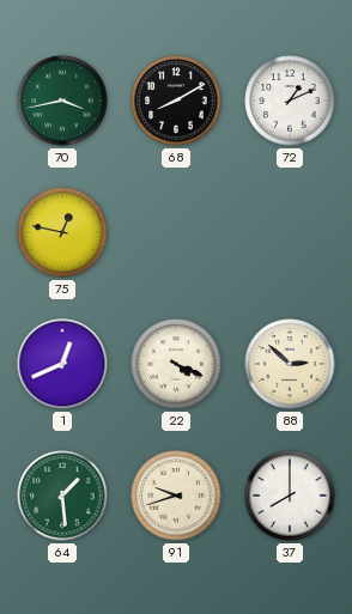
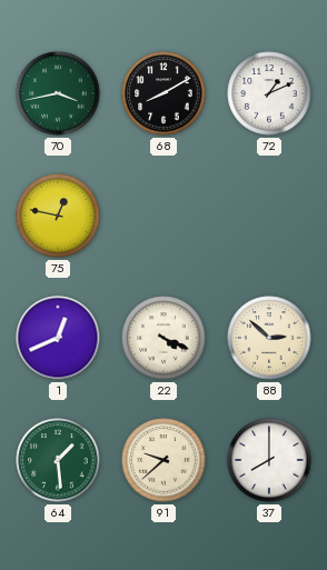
91: 9:42 -> 9:38 (163, 460)
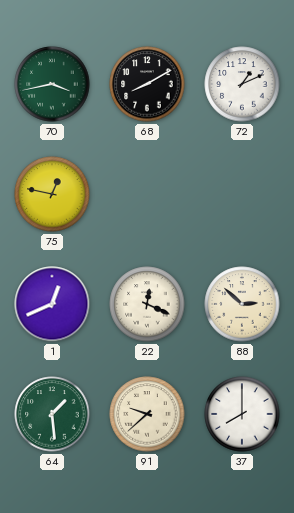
22: 4:19 -> 12:19 (147, 304)
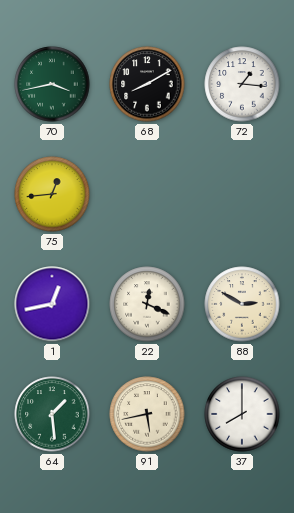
72: 1:11 -> 1:16 (242, 84)
75: 12:47 -> 12:44 (52, 194)
1: 12:41 -> 12:43 (52, 304)
88: 2:52 -> 2:50 (242, 304)
91: 9:38 -> 5:43 (147, 414)
